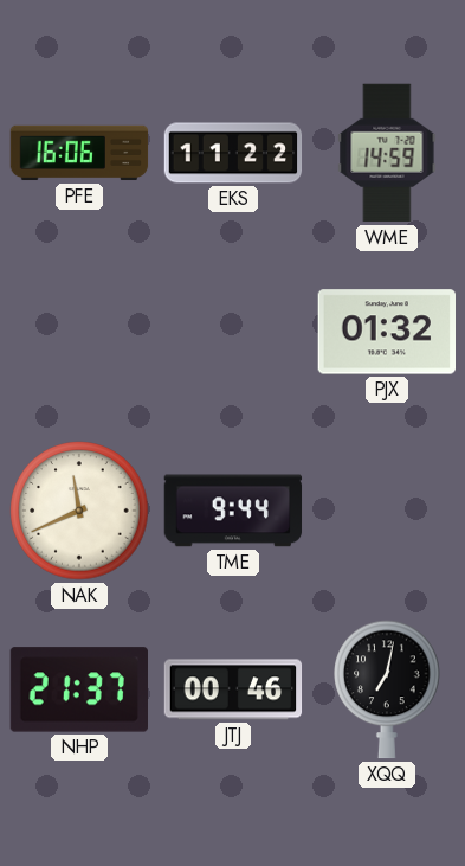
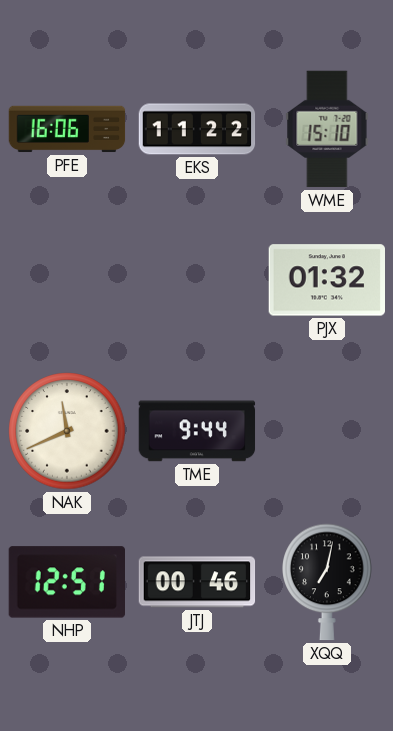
WME: 14:59 -> 15:10 (327, 129)
NHP: 21:37 -> 12:51 (66, 582)
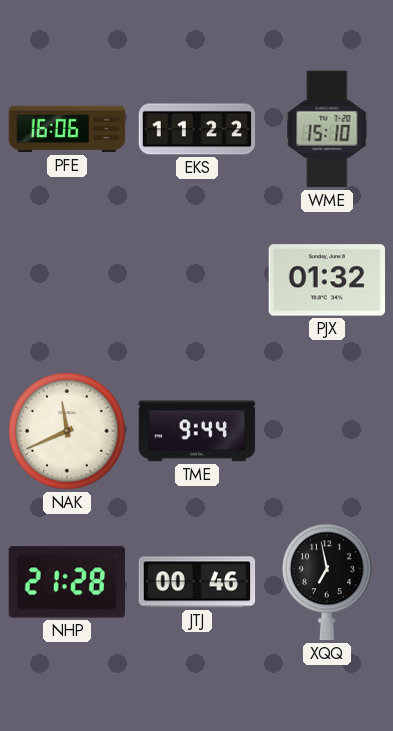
NHP: 12:51 -> 21:28 (66, 582)
XQQ: 7:02 -> 6:58 (327, 582)
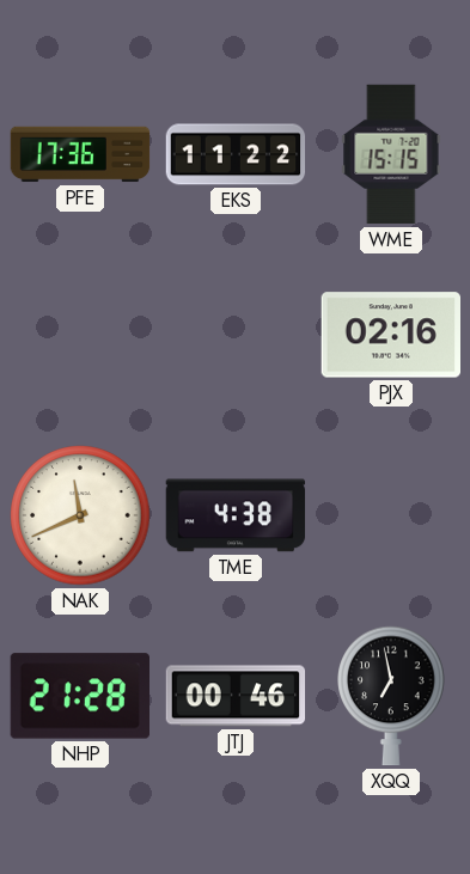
PFE: 16:06 -> 17:36 (80, 154)
WME: 15:10 -> 15:15 (391, 154)
PJX: 01:32 -> 02:16 (390, 335)
TME: 9:44 -> 4:38 (236, 515)
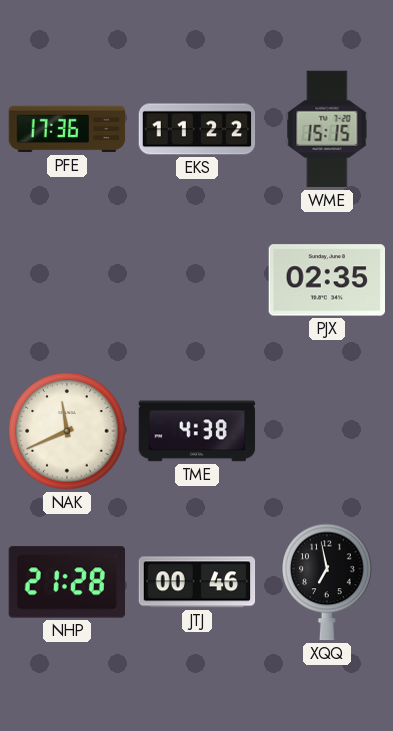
PJX: 02:16 -> 02:35 (326, 280)
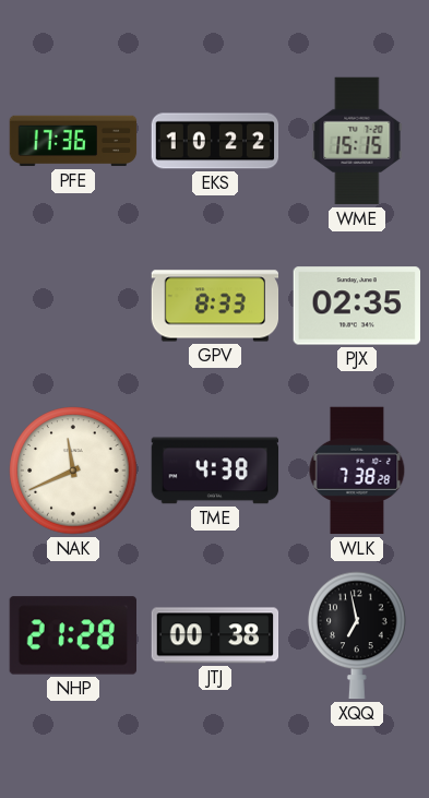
EKS: 11:22 -> 10:22 (215, 141)
GPV: none -> 8:33 (215, 306)
WLK: none -> 7:38 (357, 471)
JTJ: 00:46 -> 00:38 (215, 635)
